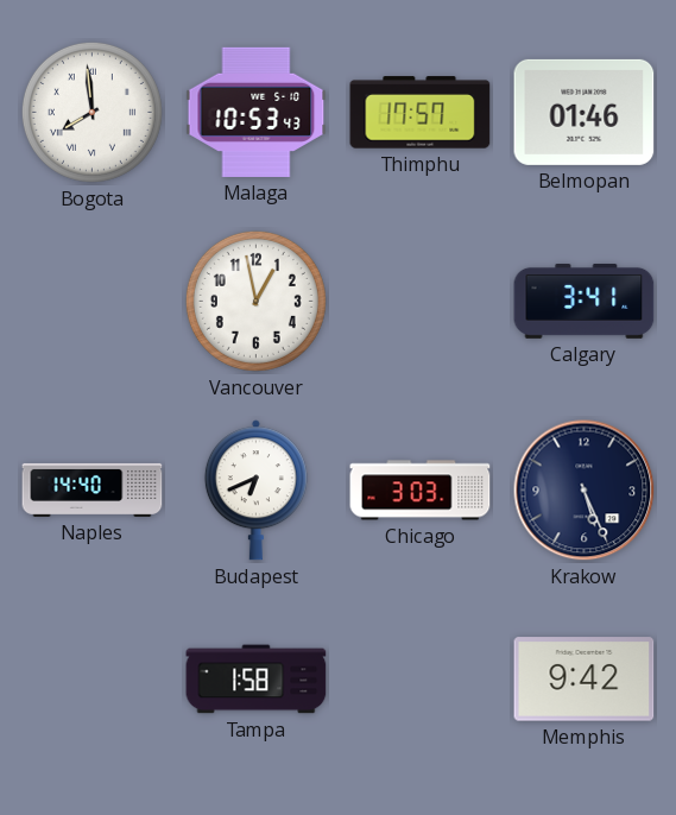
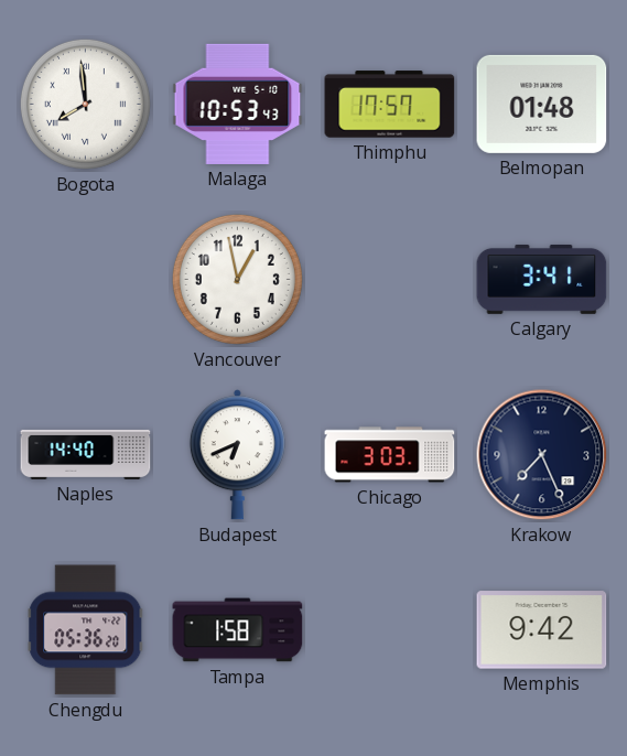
Belmopan: 01:46 -> 01:48 (542, 104)
Krakow: 5:26 -> 7:26 (542, 455)
Chengdu: none -> 05:36 (86, 630)
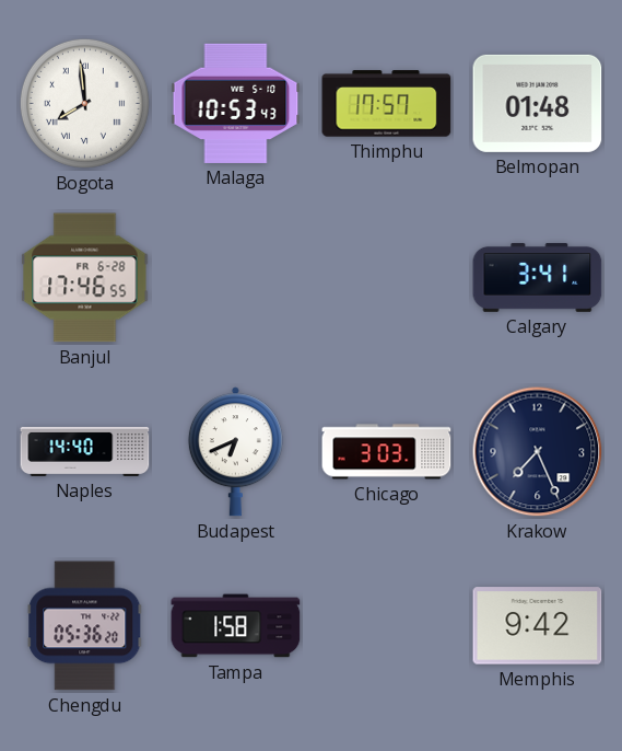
Banjul: none -> 17:46 (85, 278)
Vancouver: 12:58 -> none (237, 279)
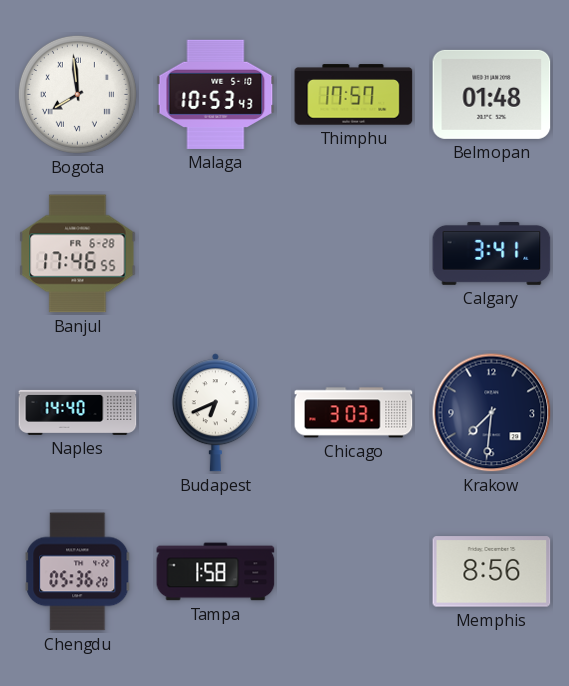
Krakow: 7:26 -> 7:31 (492, 413)
Memphis: 9:42 -> 8:56 (492, 572)
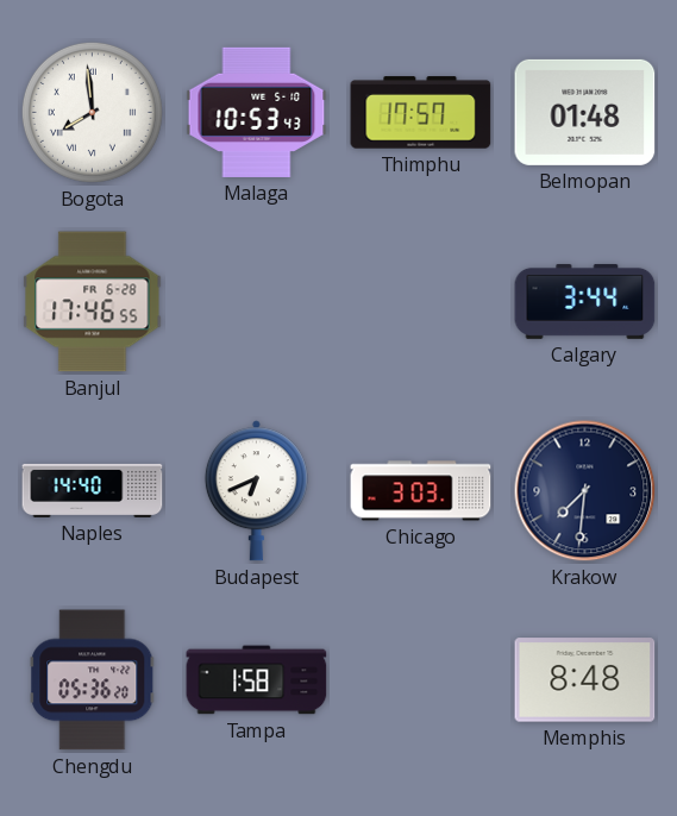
Calgary: 3:41 -> 3:44 (585, 301)
Memphis: 8:56 -> 8:48 (585, 680)
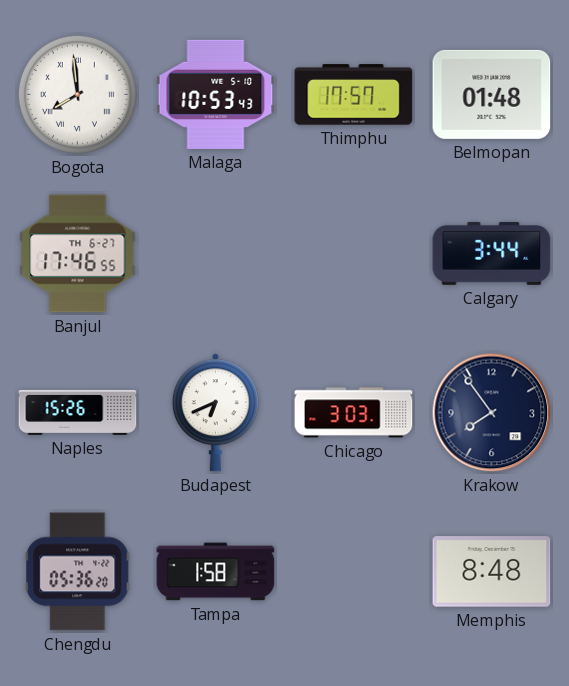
Banjul date: FR 6-28 -> TH 6-27 (78, 254)
Naples: 14:40 -> 15:26 (78, 412)
Krakow: 7:31 -> 7:54 (492, 413)
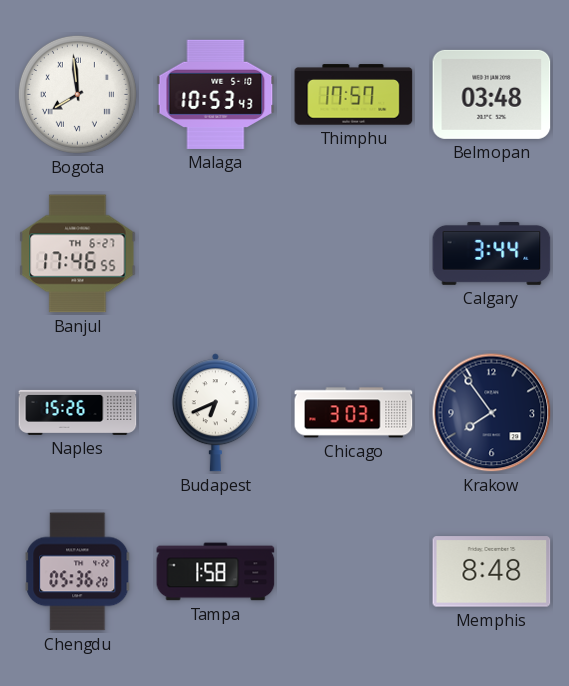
Belmopan: 01:48 -> 03:48 (492, 94)
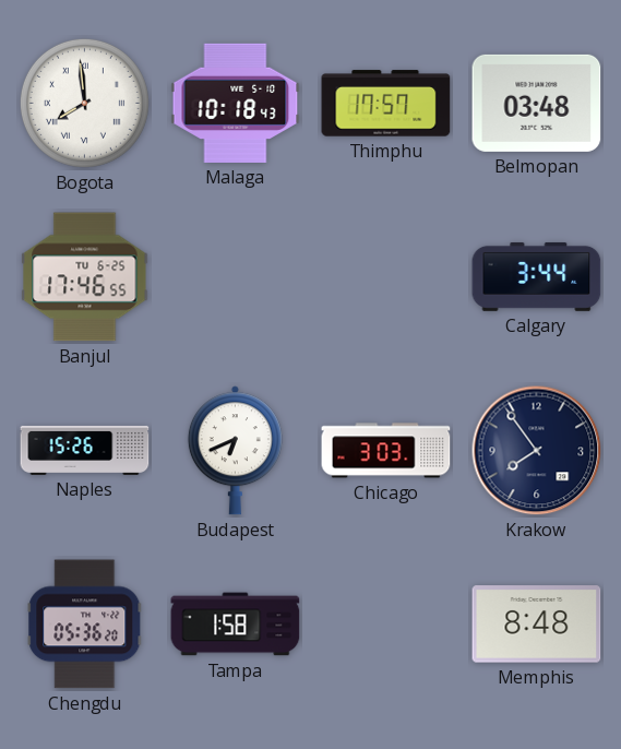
Malaga: 10:53 -> 10:18 (236, 103)
Banjul date: TH 6-27 -> TU 6-25 (85, 277)
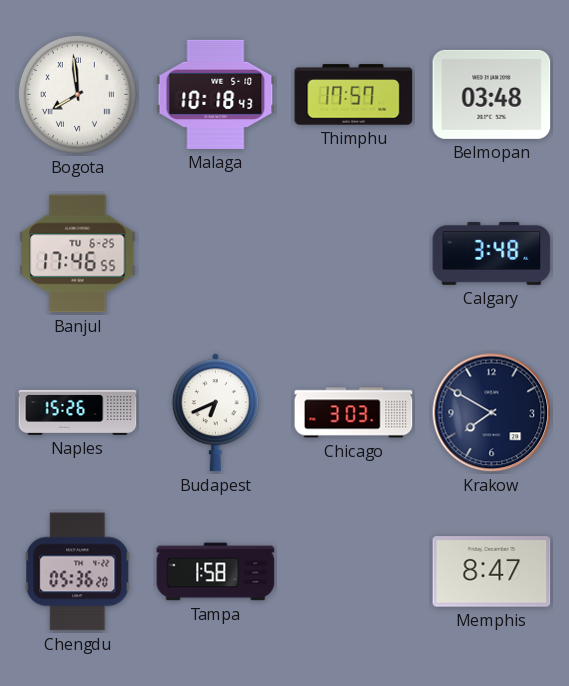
Calgary: 3:44 -> 3:48 (492, 253)
Krakow: 7:54 -> 7:50 (492, 413)
Memphis: 8:48 -> 8:47 (492, 572)
